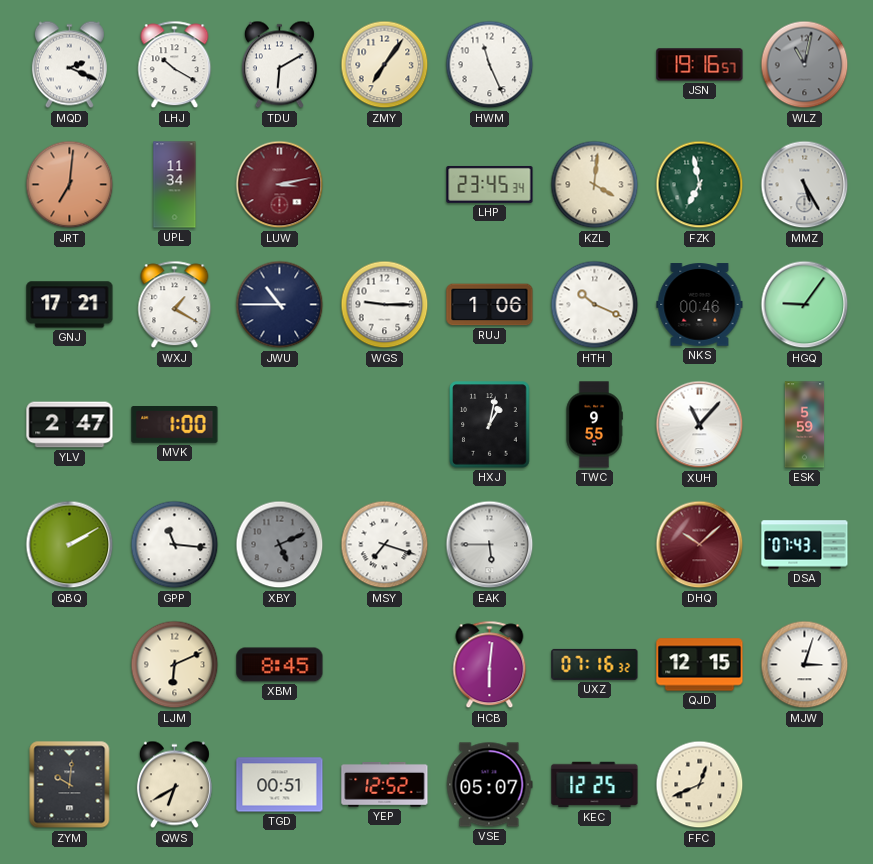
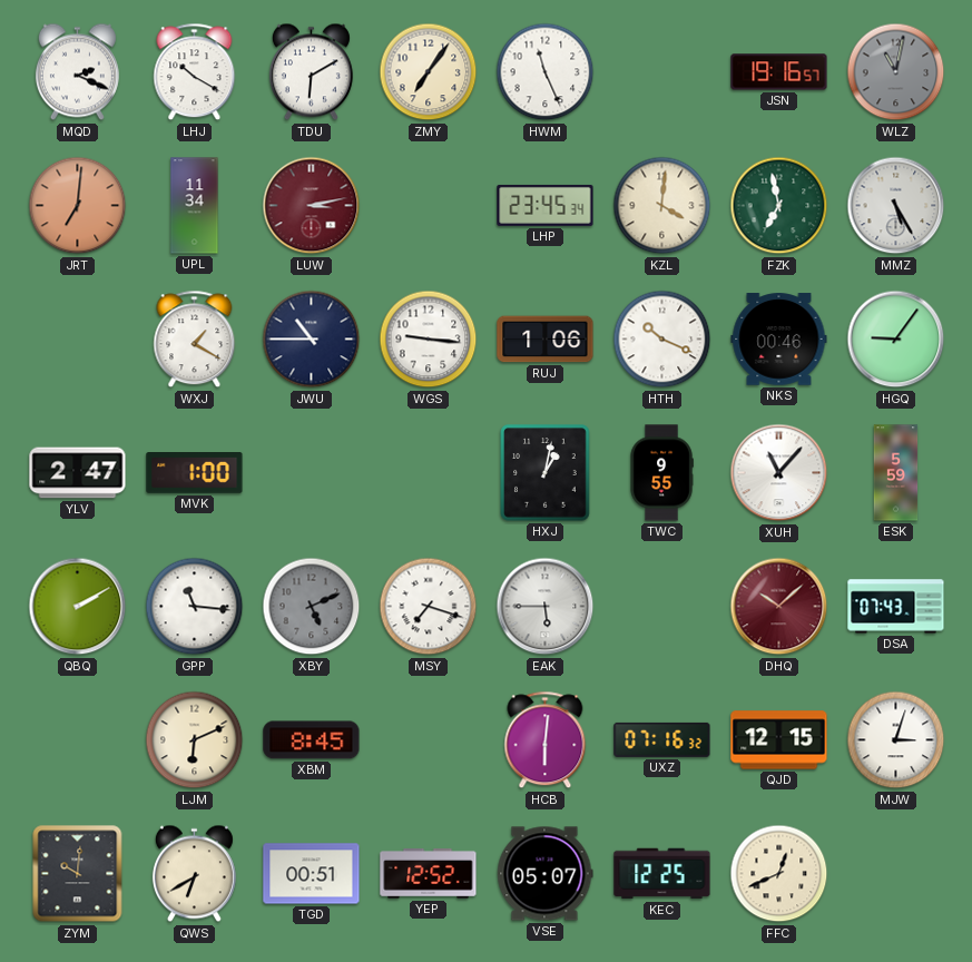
GNJ: 17:21 -> none (70, 305)
WGS: 9:15 -> 9:16 (429, 340)
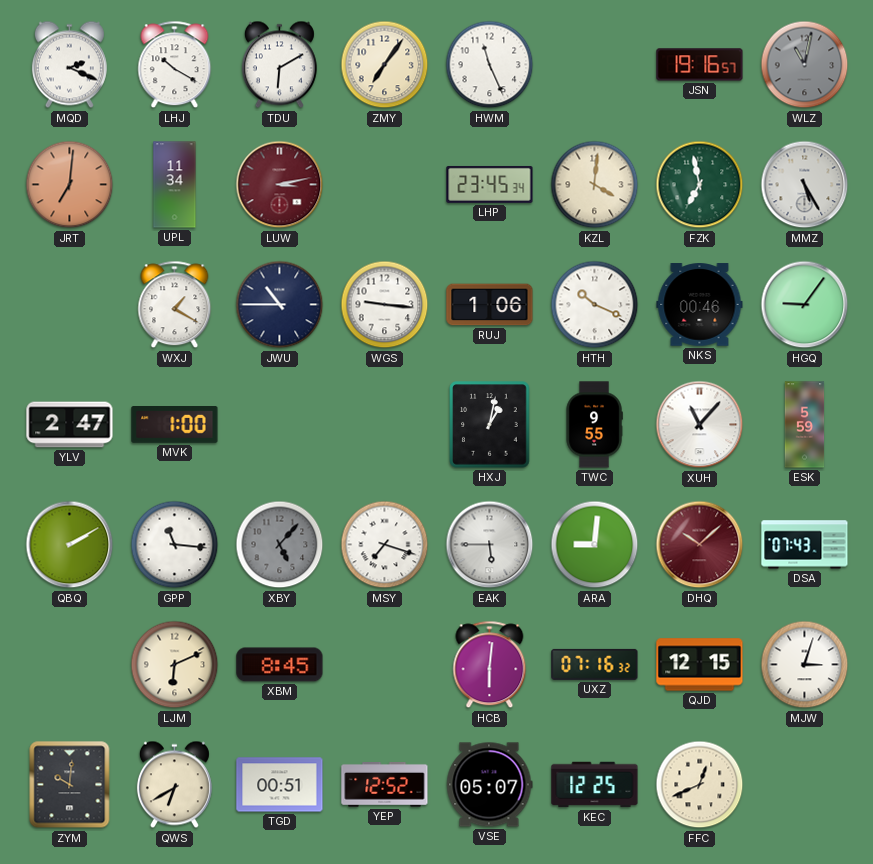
XBY: 5:11 -> 5:07 (280, 545)
ARA: none -> 9:01 (595, 545)
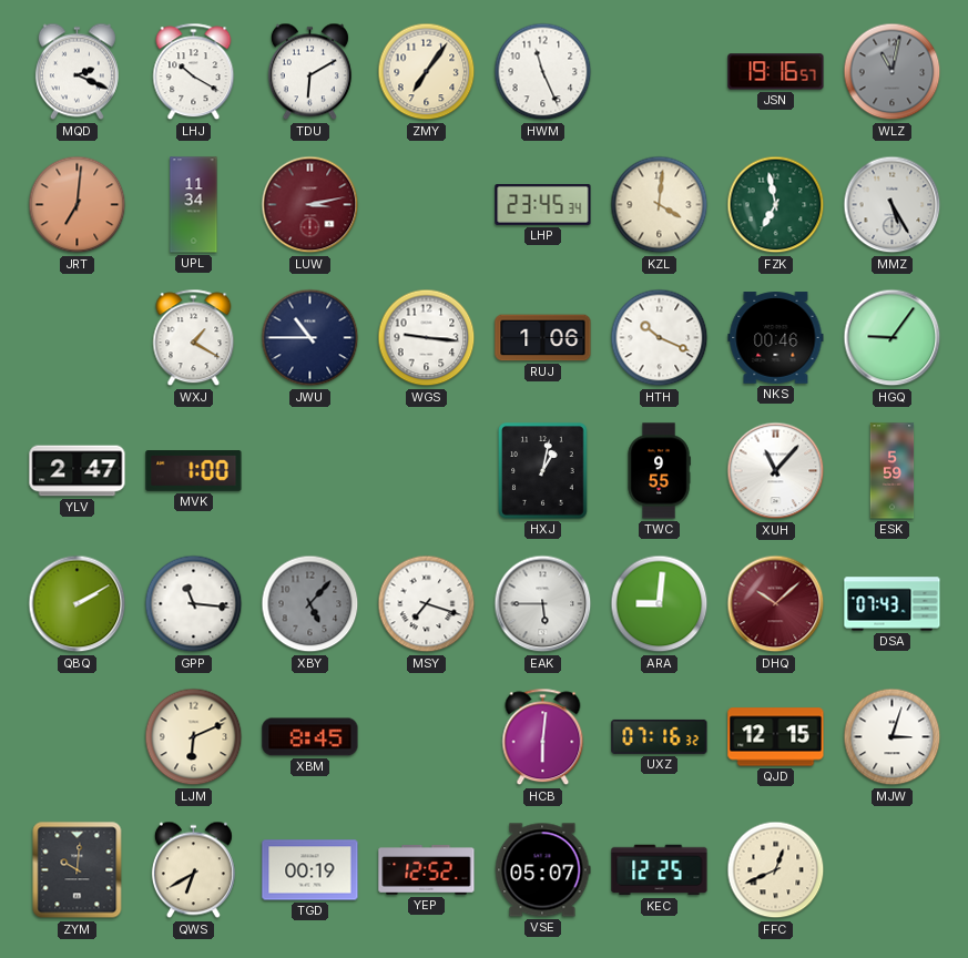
TGD: 00:51 -> 00:19 (310, 870)
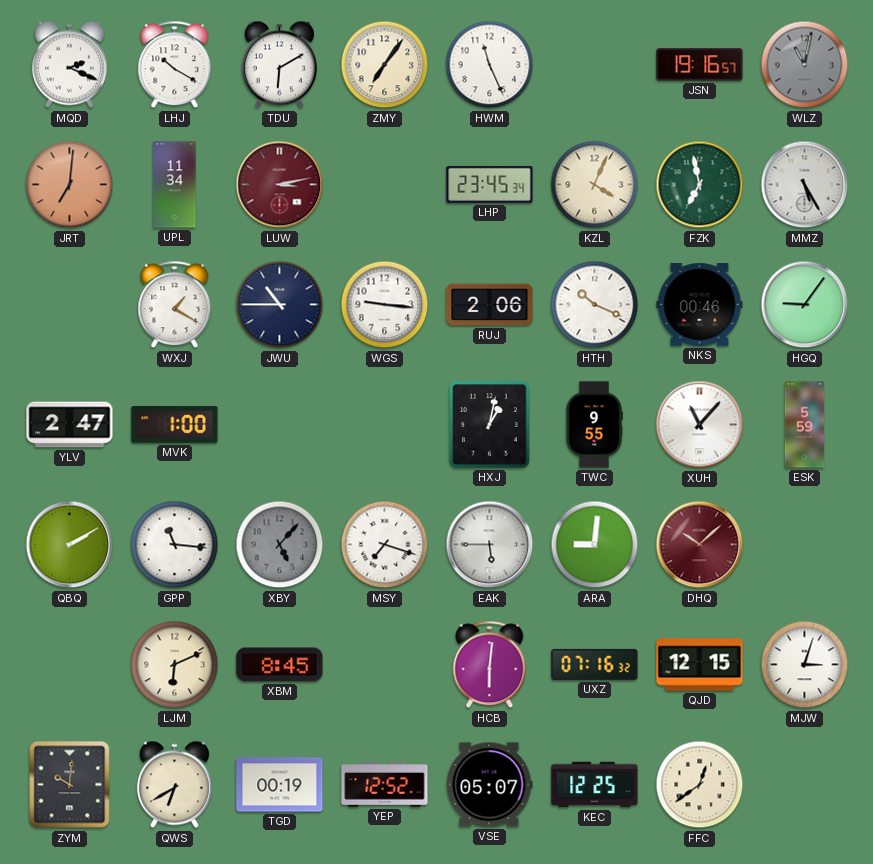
KZL: 4:01 -> 4:04 (595, 185)
RUJ: 1:06 -> 2:06 (490, 305)
DSA: 07:43 -> none (893, 604)
FFC: 12:41 -> 12:39 (700, 785)
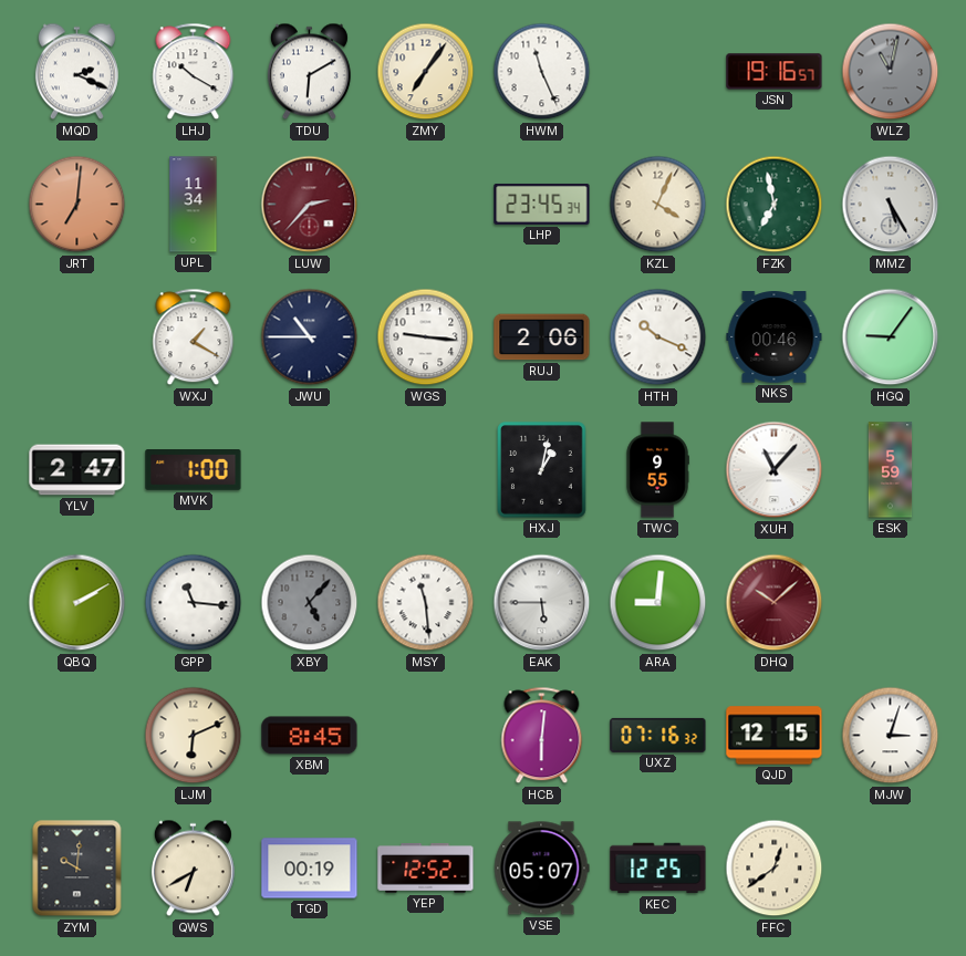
LUW: 3:13 -> 2:37 (310, 205)
MSY: 7:18 -> 11:29 (426, 603)
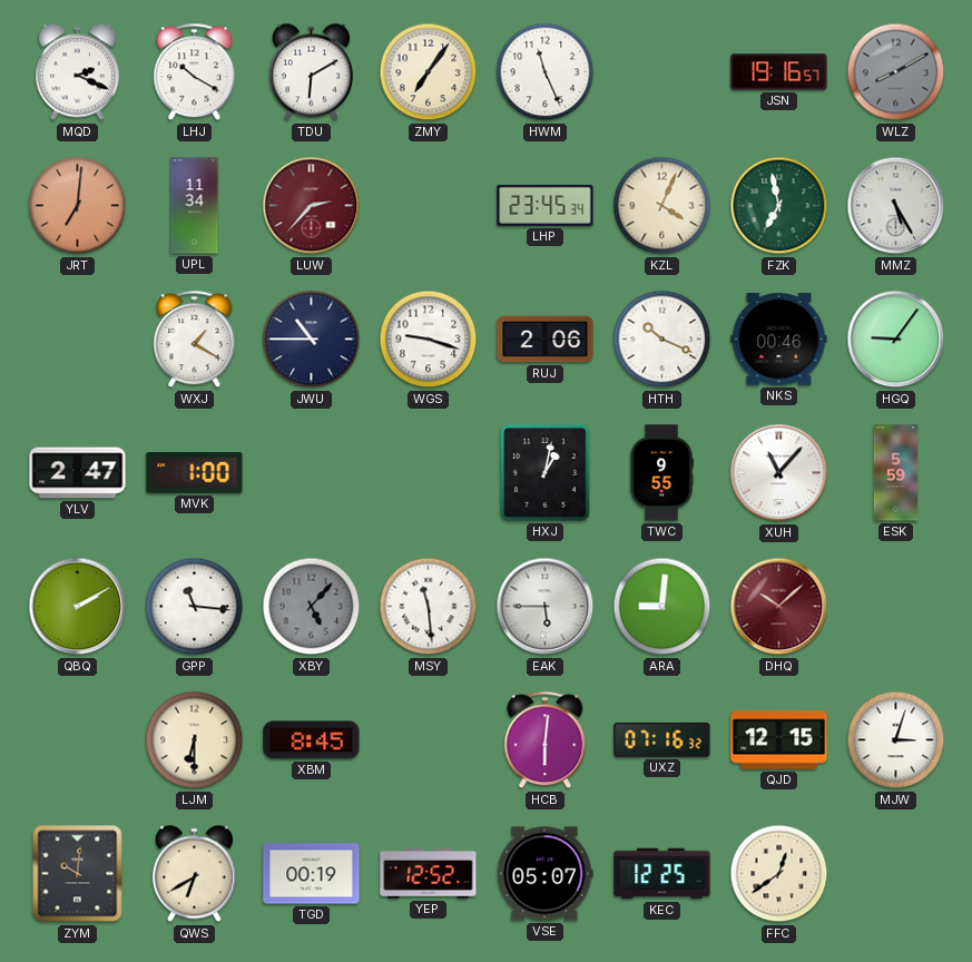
WLZ: 11:02 -> 8:10 (896, 72)
WGS: 9:16 -> 9:18 (429, 340)
LJM: 6:11 -> 6:30 (195, 740)
